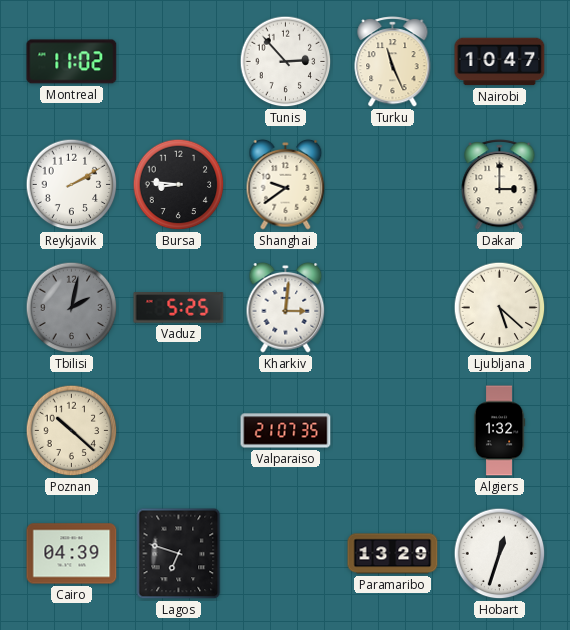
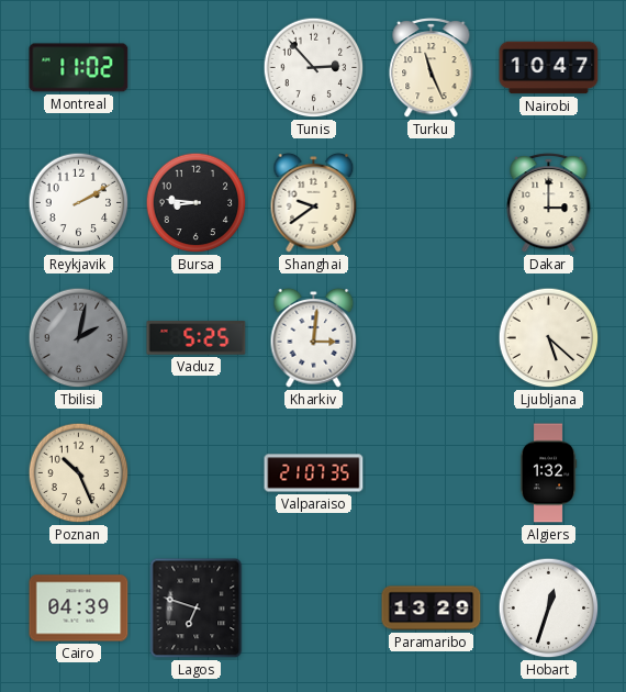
Poznan: 10:22 -> 10:26 (79, 473)
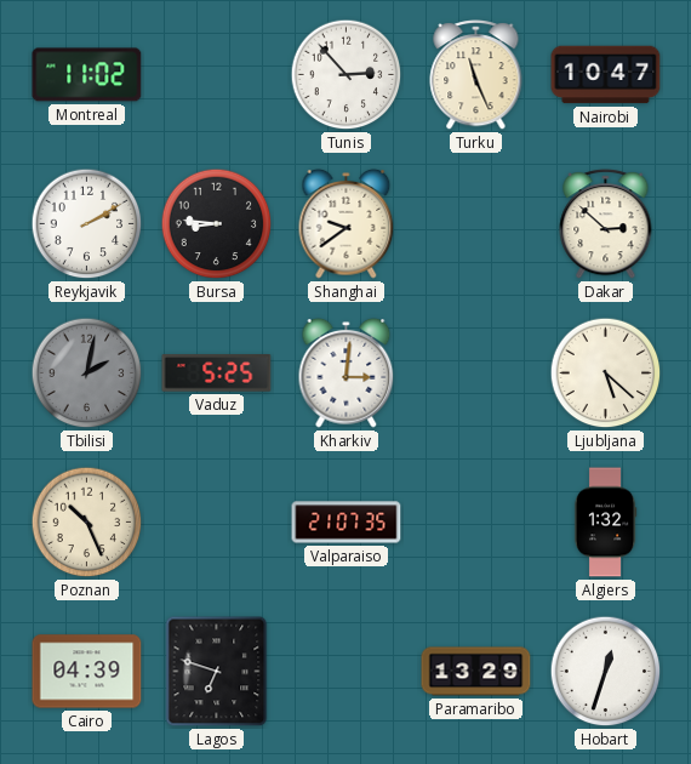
Dakar: 3:00 -> 2:52 (606, 224)
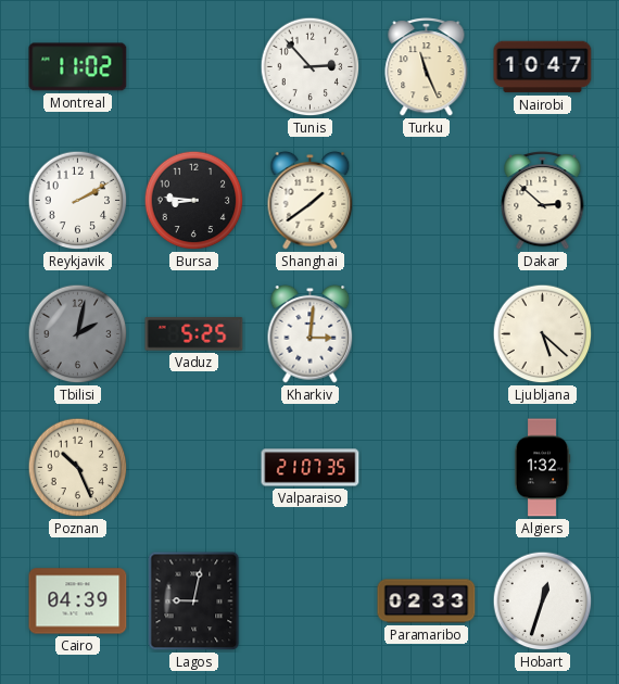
Shanghai: 9:39 -> 1:39 (311, 201)
Lagos: 6:48 -> 9:02 (194, 601)
Paramaribo: 13:29 -> 02:33 (427, 601)
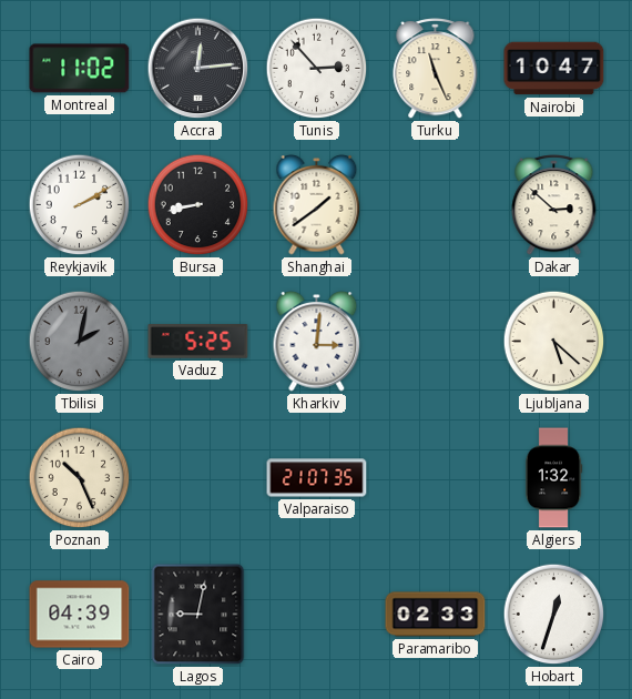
Accra: none -> 12:14 (198, 69)
Bursa: 8:46 -> 8:43 (198, 205)
